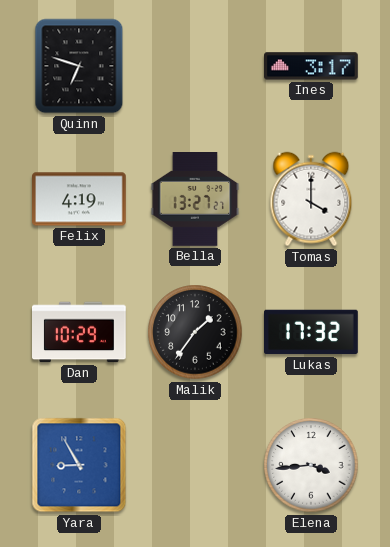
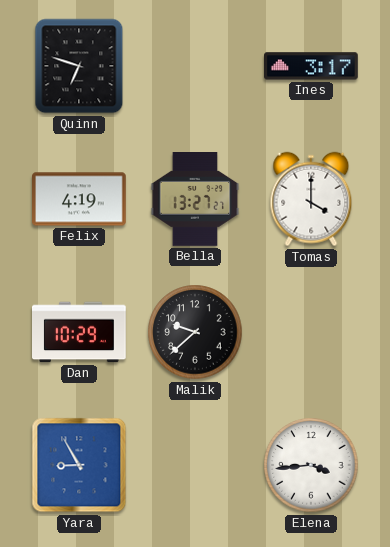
Malik: 1:36 -> 9:38 (195, 332)
Lukas: 17:32 -> none (312, 332)
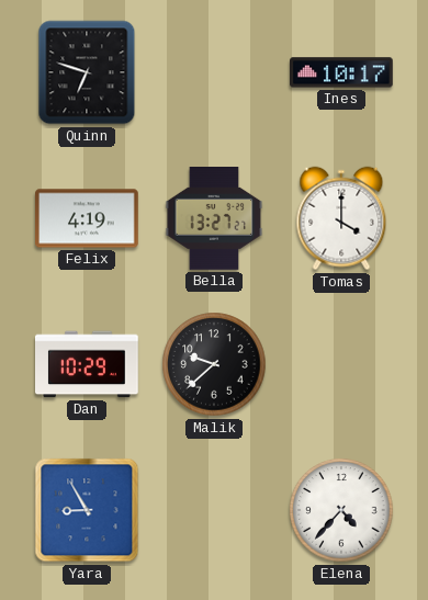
Ines: 3:17 -> 10:17 (342, 72)
Elena: 3:44 -> 4:37 (341, 510)
